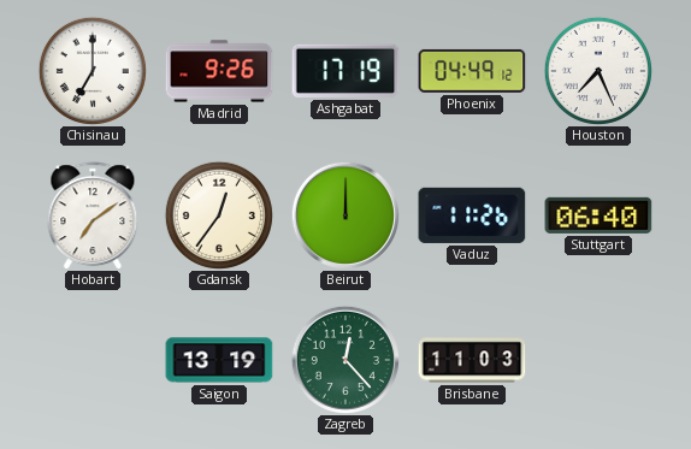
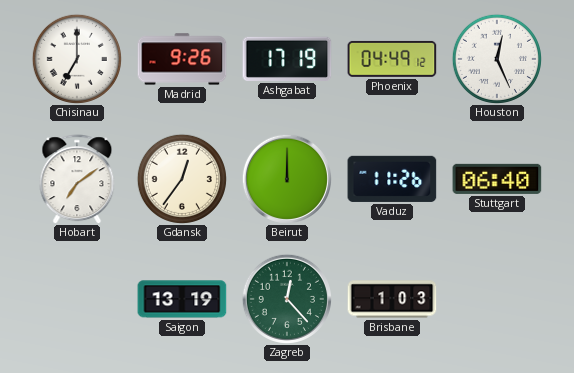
Houston: 7:26 -> 12:26 (497, 59)
Brisbane: 11:03 -> 1:03 (392, 299)
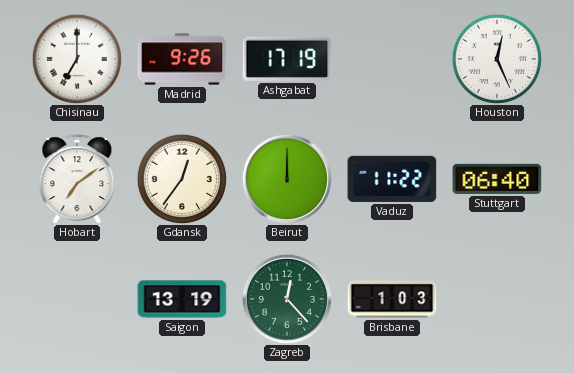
Phoenix: 04:49 -> none (392, 59)
Vaduz: 11:26 -> 11:22 (392, 179)
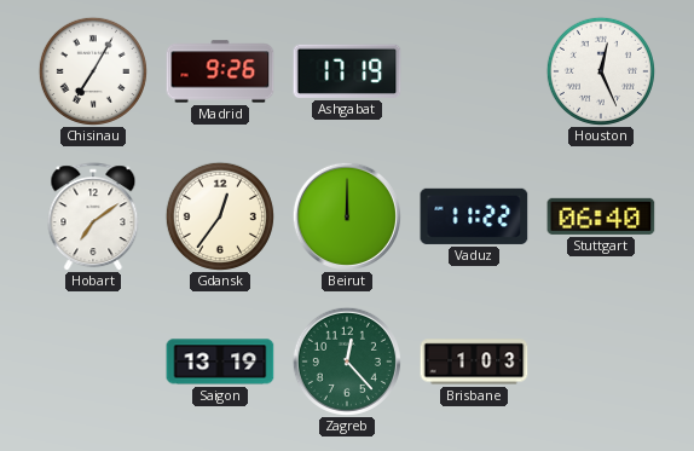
Chisinau: 7:00 -> 7:05 (93, 71)
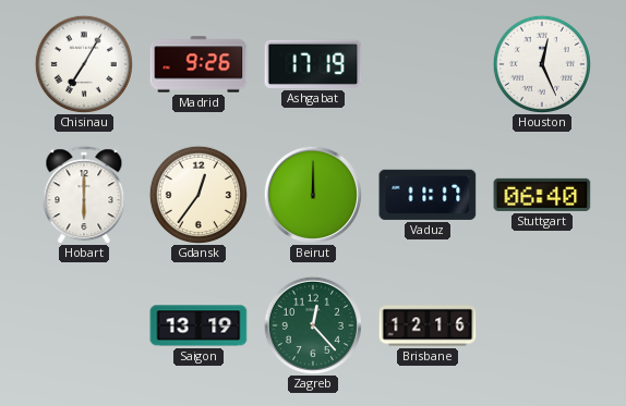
Hobart: 7:09 -> 6:00 (84, 195)
Vaduz: 11:22 -> 11:17 (428, 195)
Brisbane: 1:03 -> 12:16 (428, 325)
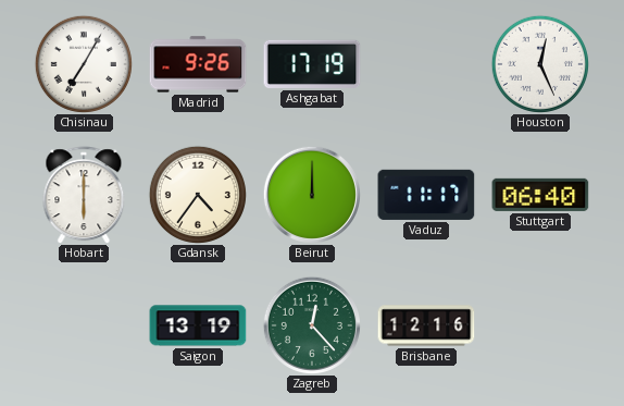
Gdansk: 12:36 -> 4:36 (198, 195)
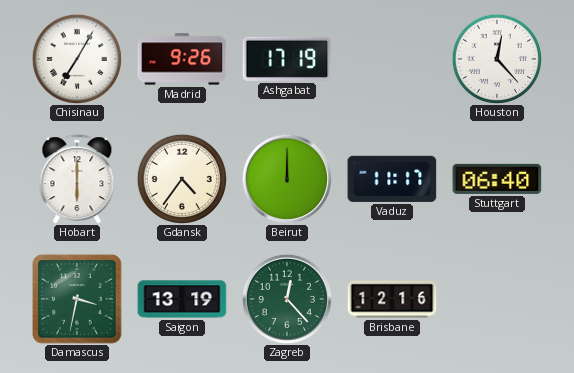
Houston: 12:26 -> 12:23 (497, 59)
Damascus: none -> 3:32 (77, 299)
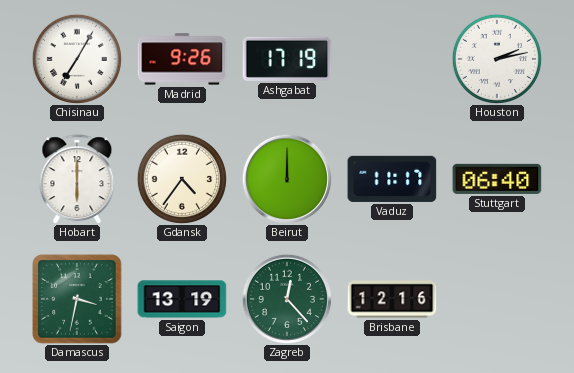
Houston: 12:23 -> 2:13 (497, 59)
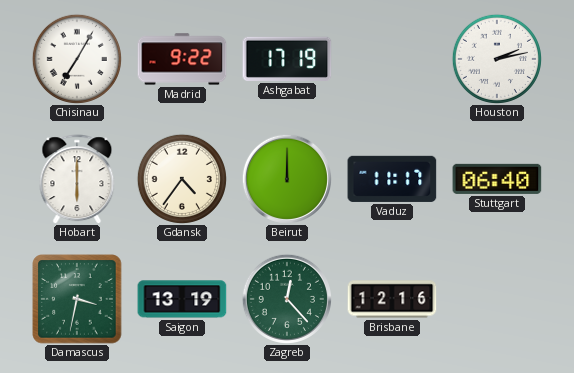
Madrid: 9:26 -> 9:22 (182, 59)
